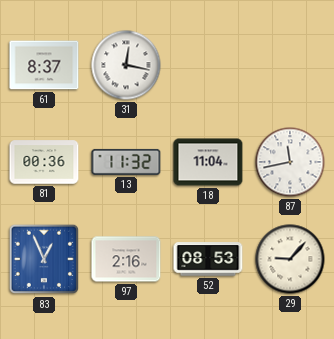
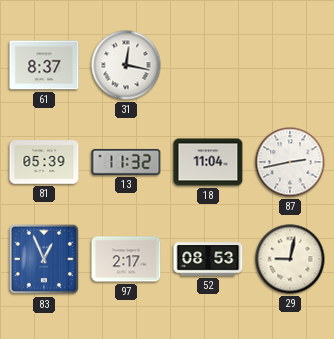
81: 00:36 -> 05:39 (44, 162)
87: 11:43 -> 2:43 (290, 162)
97: 2:16 -> 2:17 (126, 259)
29: 9:07 -> 9:02 (290, 259)
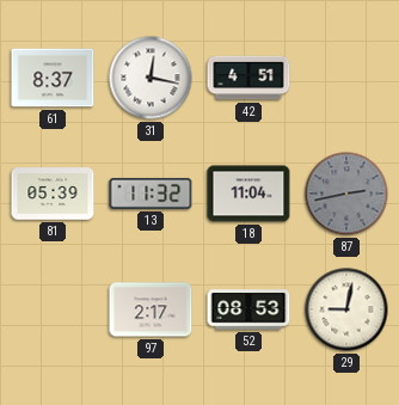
42: none -> 4:51 (248, 78)
87 dial: white -> grey (346, 194)
83: 12:56 -> none (44, 259)
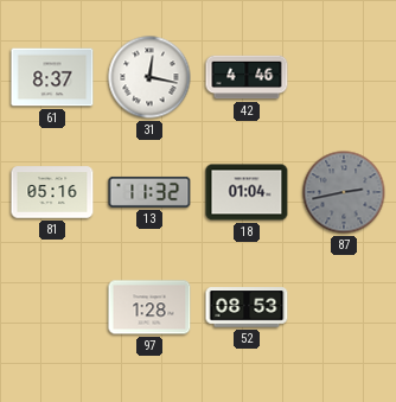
42: 4:51 -> 4:46 (247, 77)
81: 05:39 -> 05:16 (52, 192)
18: 11:04 -> 01:04 (247, 192)
97: 2:17 -> 1:28 (149, 307)
29: 9:02 -> none (346, 309)
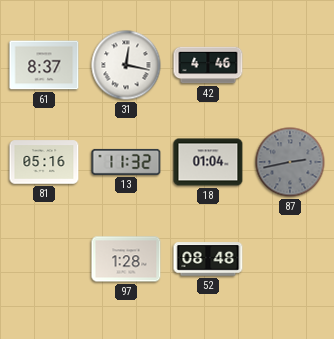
52: 08:53 -> 08:48 (208, 259)
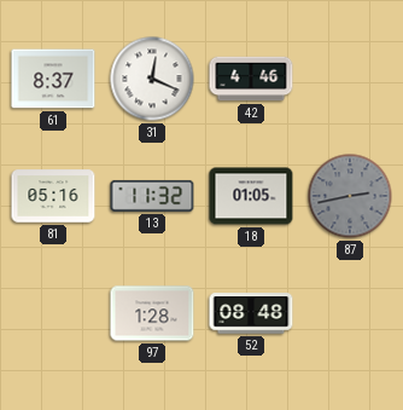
31: 12:17 -> 12:19 (152, 79)
18: 01:04 -> 01:05 (251, 196)
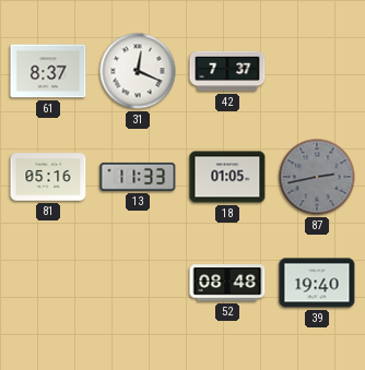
42: 4:46 -> 7:37 (227, 71)
13: 11:32 -> 11:33 (138, 177)
97: 1:28 -> none (152, 313)
39: none -> 19:40 (317, 283)
